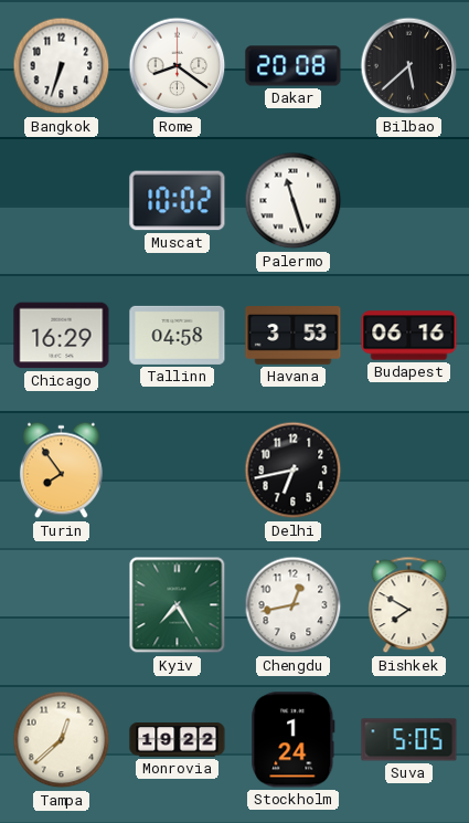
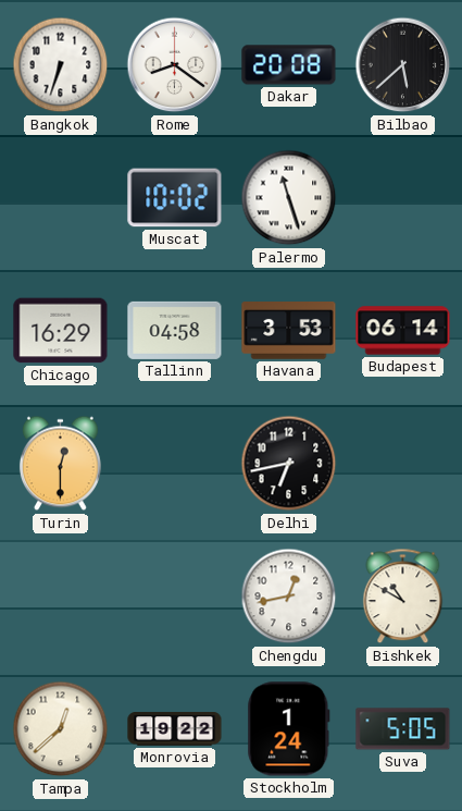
Budapest: 06:16 -> 06:14 (403, 331)
Turin: 7:54 -> 12:30 (60, 464)
Kyiv: 7:25 -> none (178, 605)
Bishkek: 7:50 -> 10:50 (403, 597)
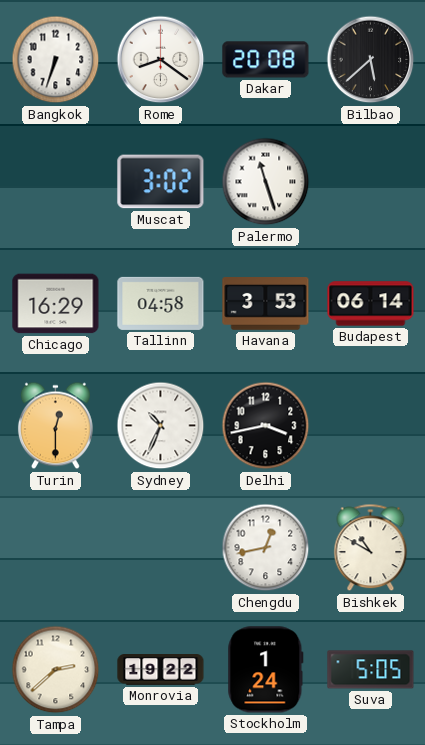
Muscat: 10:02 -> 3:02 (161, 182)
Sydney: none -> 10:34 (161, 426)
Delhi: 6:43 -> 3:43 (266, 426)
Tampa: 12:38 -> 2:38 (56, 670)
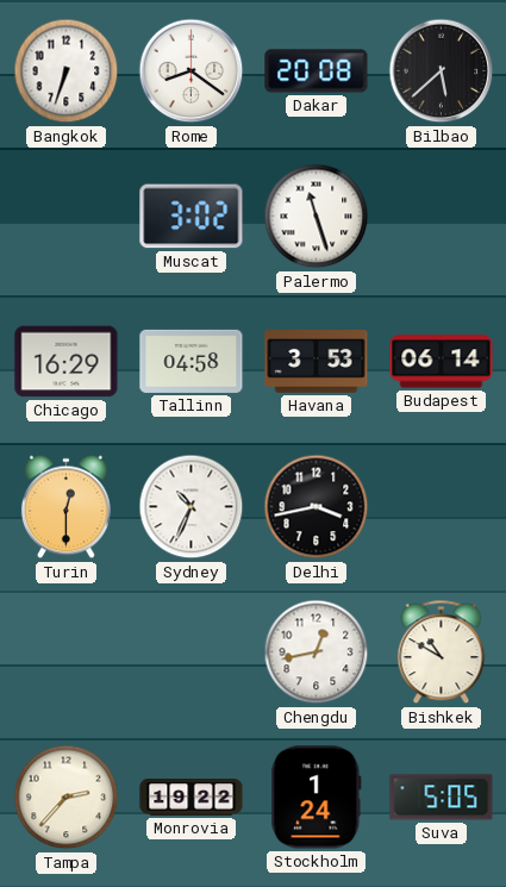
Tampa: 2:38 -> 2:37 (67, 798)
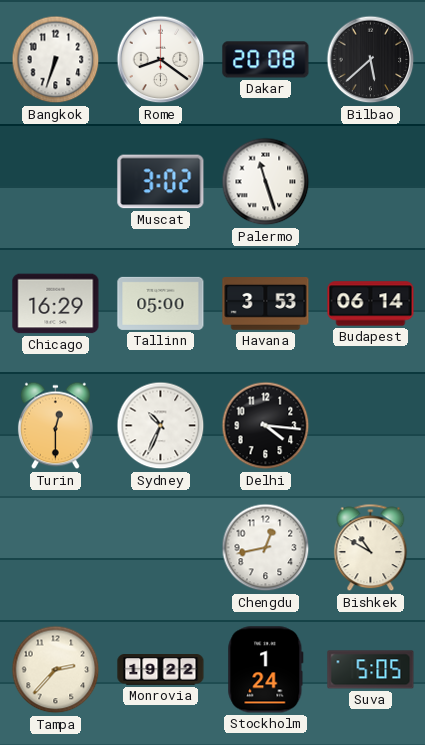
Tallinn: 04:58 -> 05:00 (161, 303)
Delhi: 3:43 -> 4:16 (266, 426)
